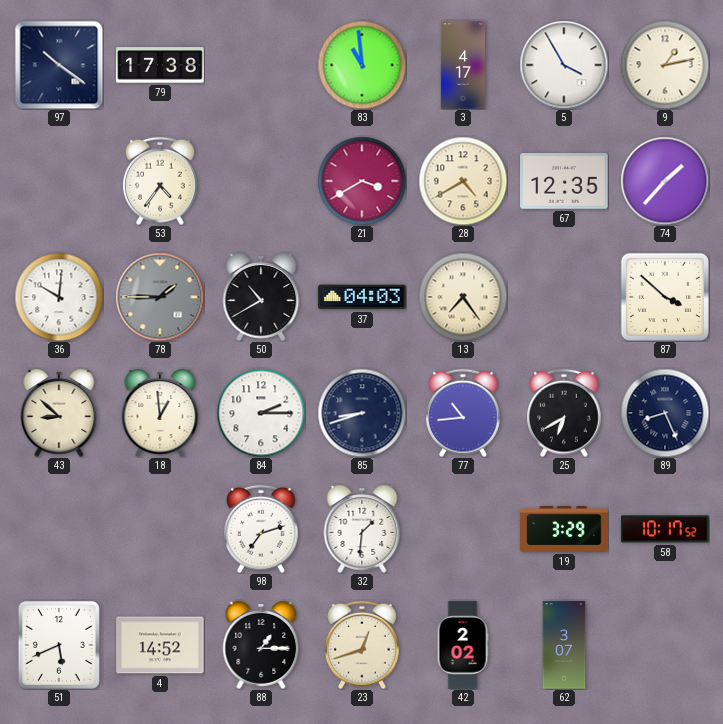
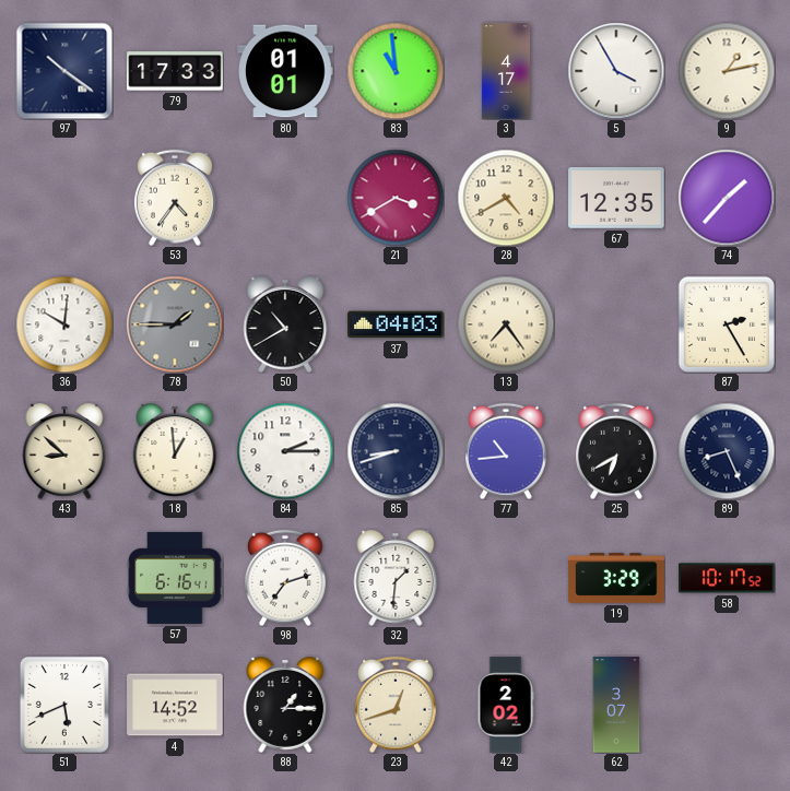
79: 17:38 -> 17:33 (175, 71)
80: none -> 01:01 (285, 71)
87: 3:52 -> 2:25 (727, 324)
57: none -> 6:16 (175, 578)
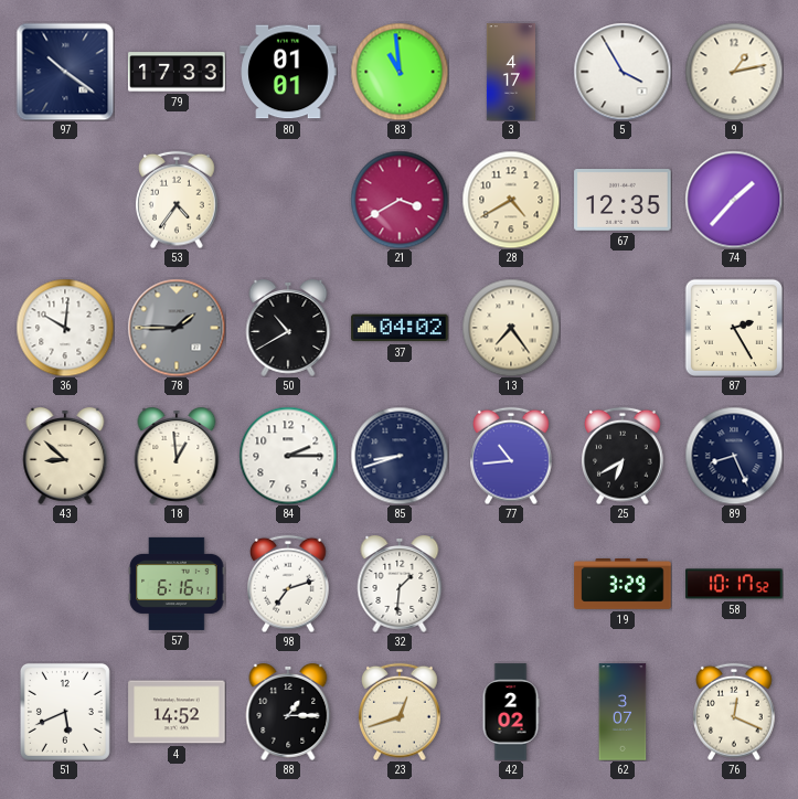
37: 04:03 -> 04:02 (400, 328)
76: none -> 12:19 (734, 712)
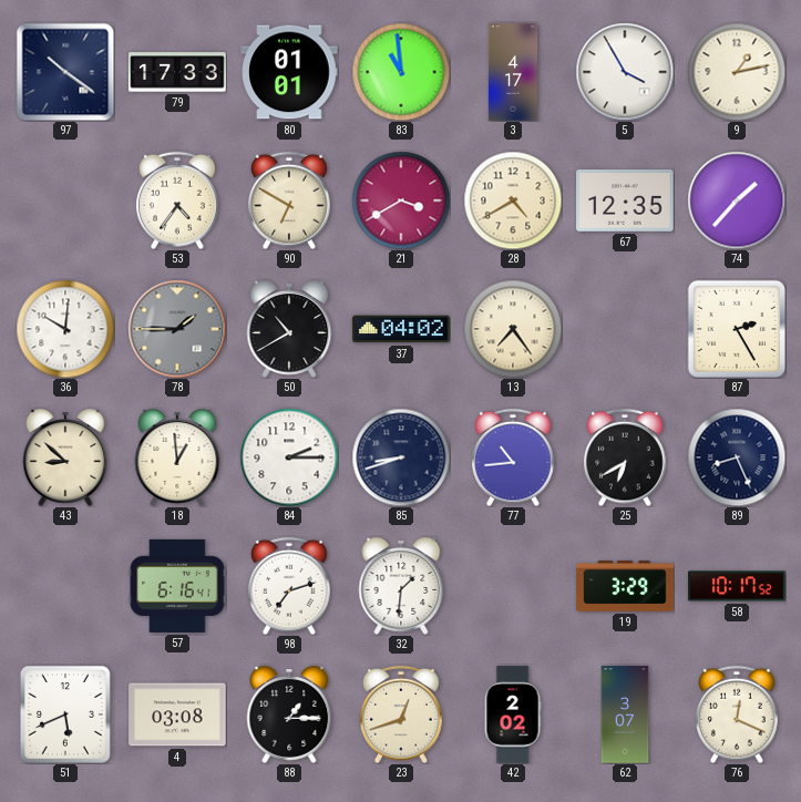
90: none -> 6:50 (289, 200)
4: 14:52 -> 03:08 (177, 714)
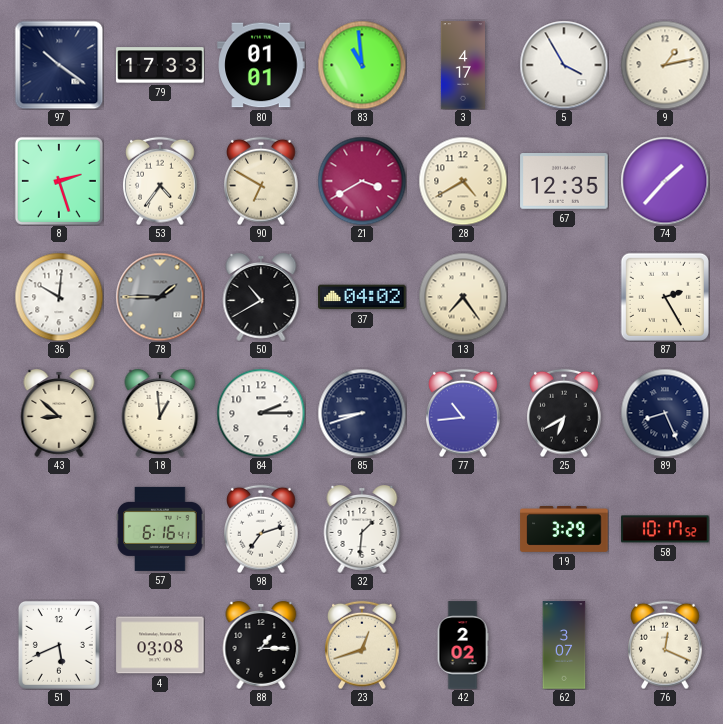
8: none -> 2:27 (59, 181)
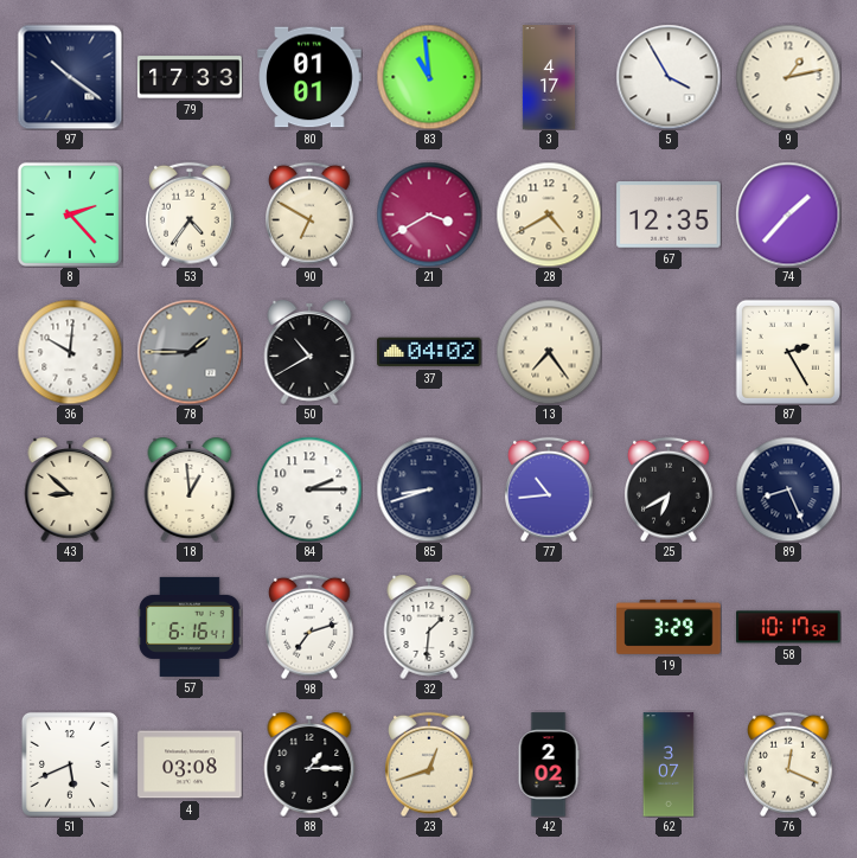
8: 2:27 -> 2:23 (70, 214)
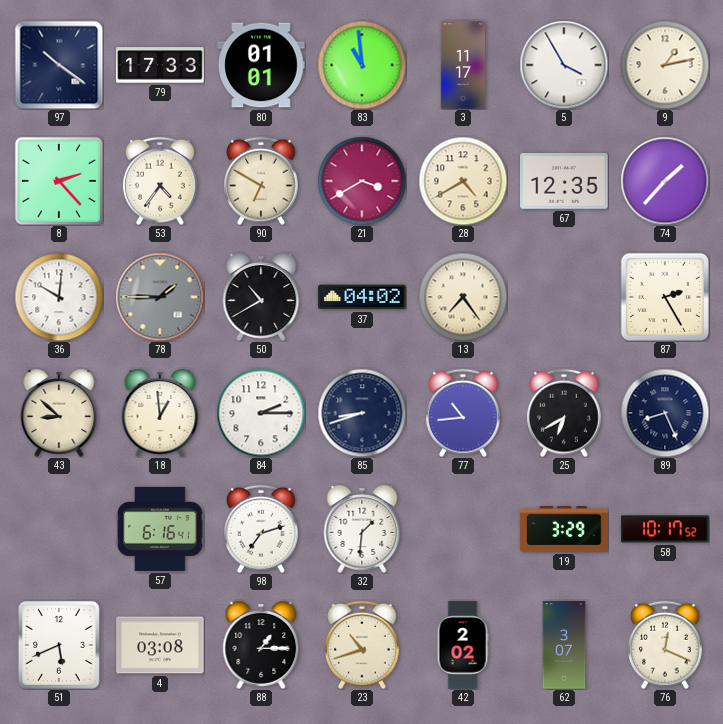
3: 4:17 -> 11:17 (462, 65)
23: 12:42 -> 10:42 (362, 645)
